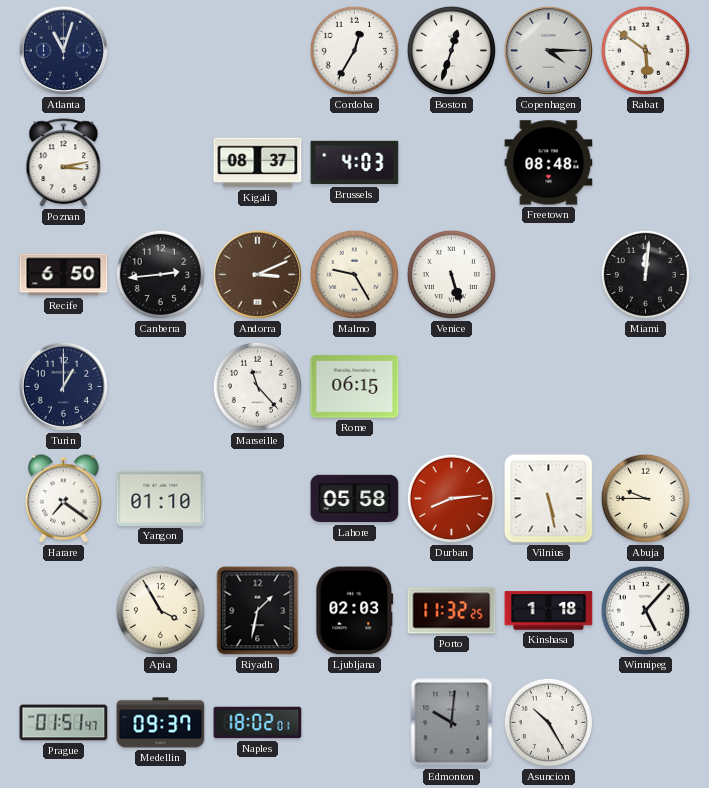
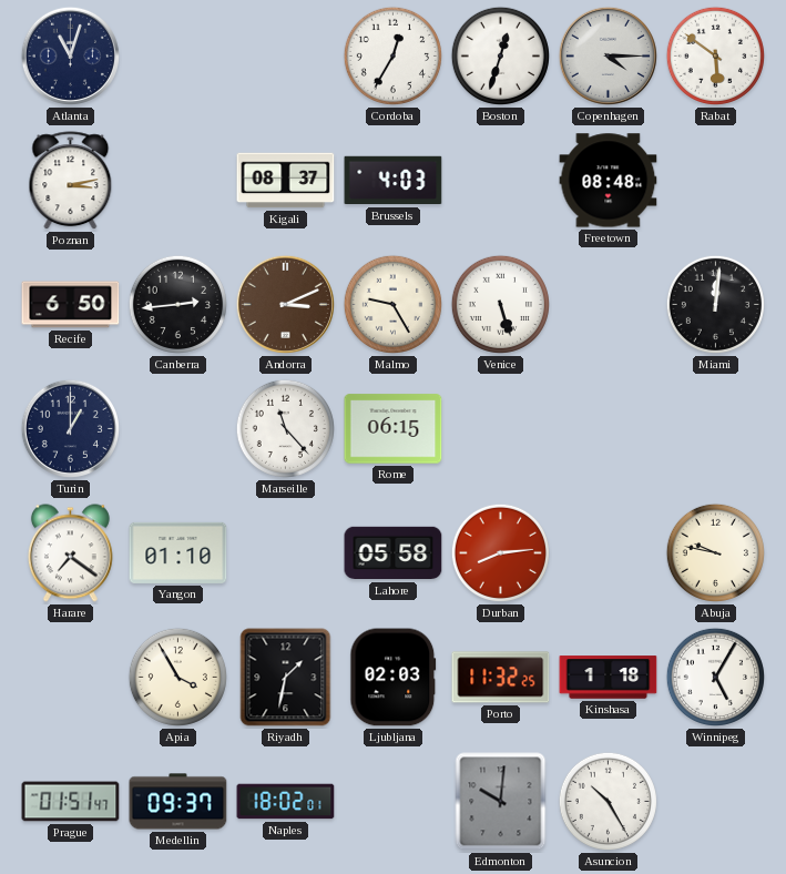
Vilnius: 5:28 -> none (549, 499)
Abuja: 9:45 -> 9:47 (715, 552)
Winnipeg: 5:07 -> 5:05 (715, 677)
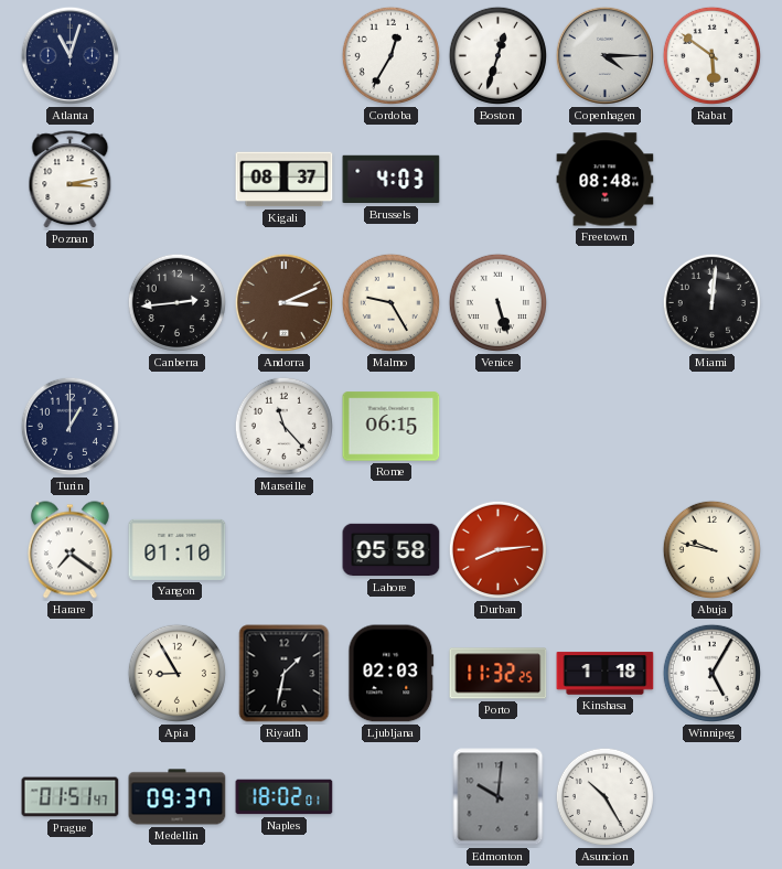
Recife: 6:50 -> none (71, 305)
Apia: 3:55 -> 8:55 (176, 673)
